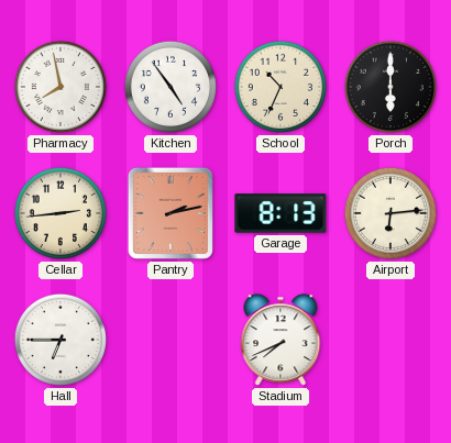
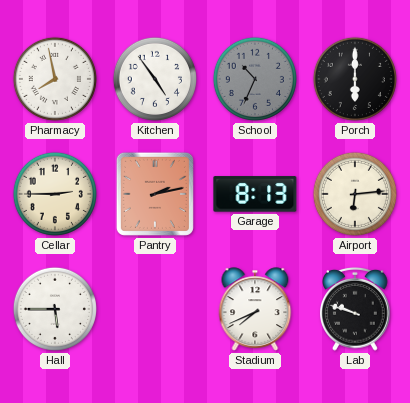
School dial: cream -> grey (255, 79)
Cellar: 2:44 -> 2:45 (55, 194)
Hall: 6:45 -> 5:45 (55, 309)
Lab: none -> 9:48 (356, 309)
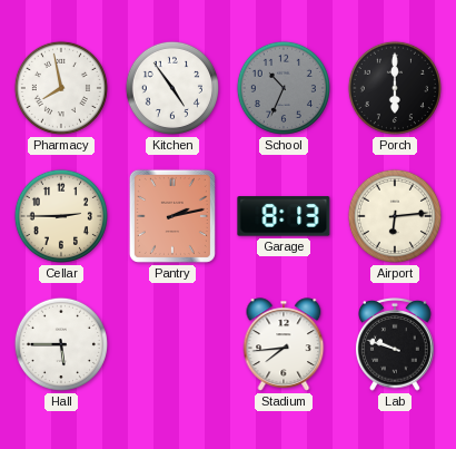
Stadium: 7:41 -> 7:44 (284, 344)
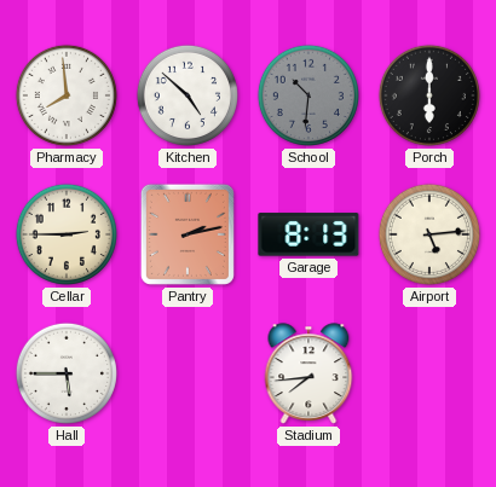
Pharmacy: 7:58 -> 7:59 (67, 95)
Kitchen: 4:54 -> 4:52 (188, 95)
School: 10:34 -> 10:31 (308, 95)
Airport: 6:14 -> 5:14 (429, 234)
Lab: 9:48 -> none (396, 344)
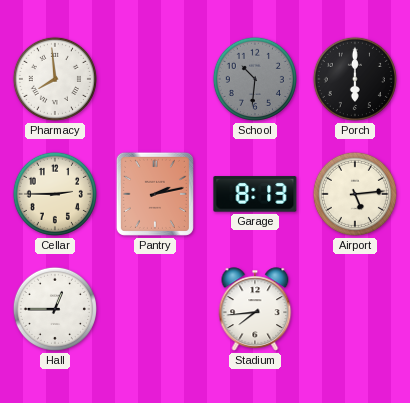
Kitchen: 4:52 -> none (188, 95)
Hall: 5:45 -> 12:45 (55, 309)
